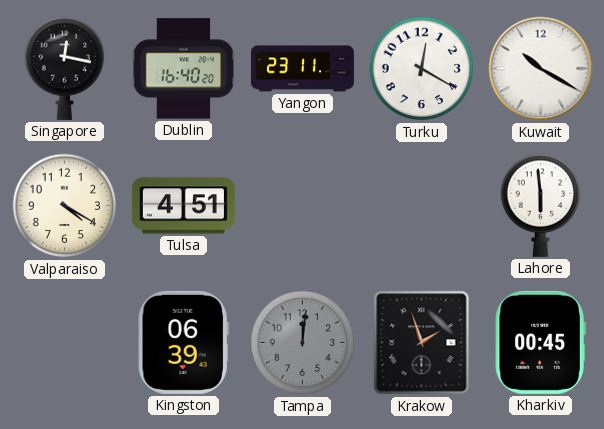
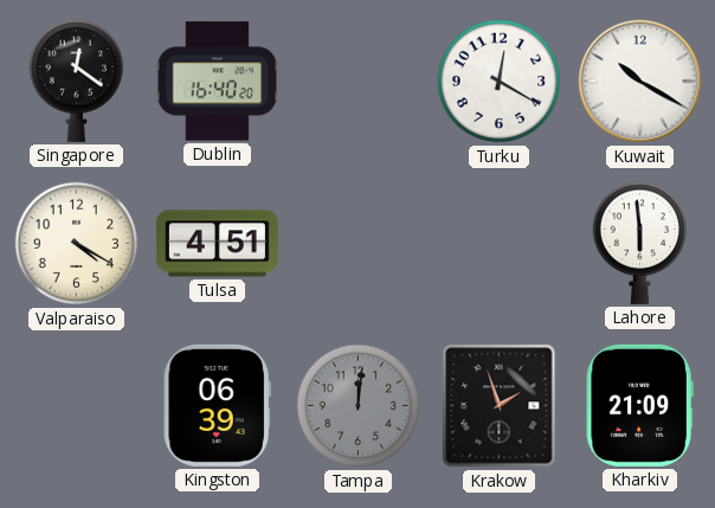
Singapore: 12:17 -> 12:21 (77, 81)
Yangon: 23:11 -> none (302, 69)
Kharkiv: 00:45 -> 21:09 (639, 405)
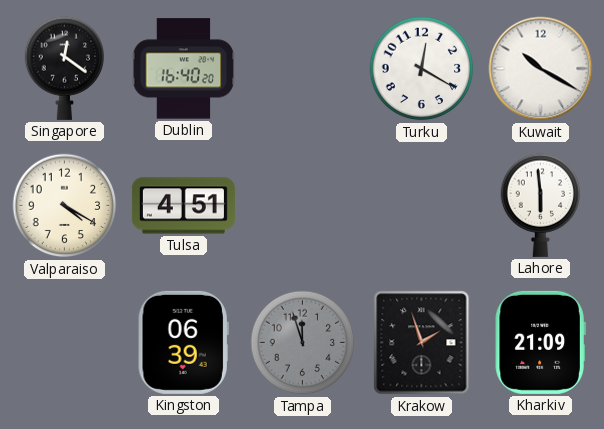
Tampa: 12:01 -> 11:57 (303, 343)
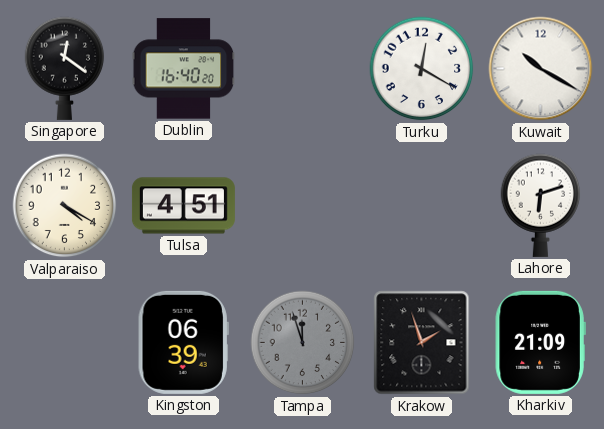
Lahore: 5:59 -> 6:12 (541, 205)
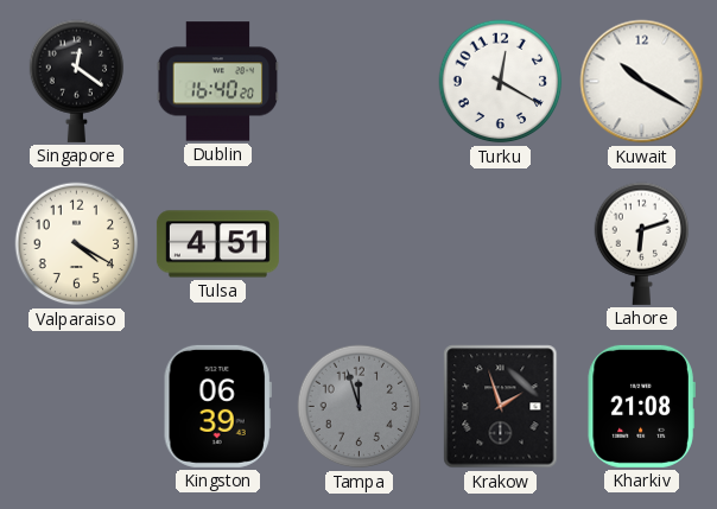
Kharkiv: 21:09 -> 21:08 (641, 406)
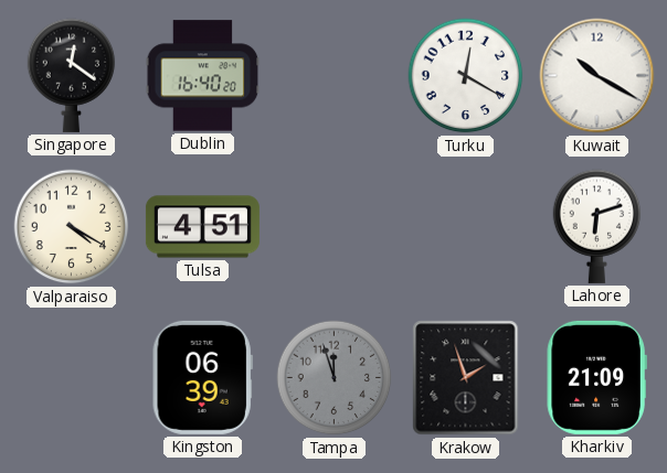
Kharkiv: 21:08 -> 21:09 (596, 377)
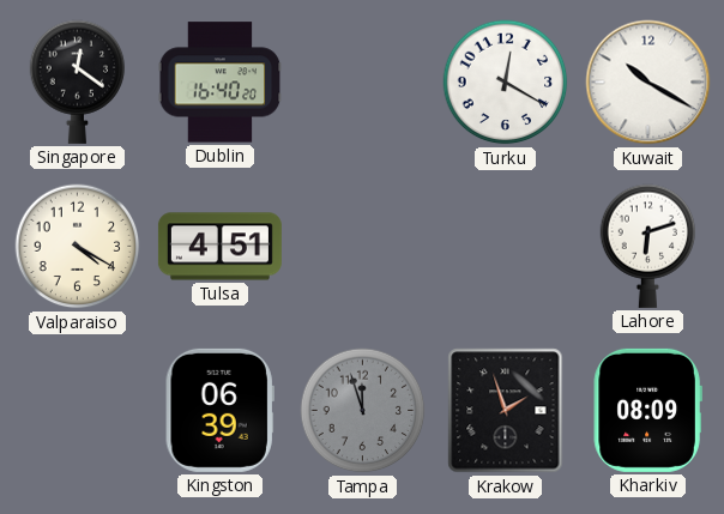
Kharkiv: 21:09 -> 08:09 (647, 410)
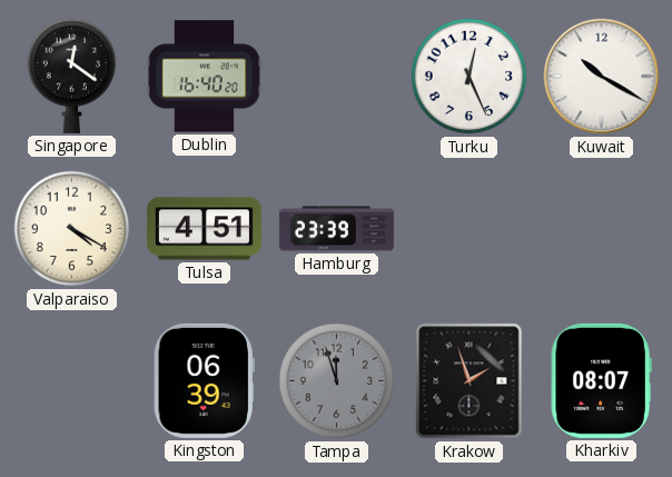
Turku: 12:20 -> 12:26 (470, 77)
Hamburg: none -> 23:39 (336, 229)
Lahore: 6:12 -> none (648, 246)
Kharkiv: 08:09 -> 08:07 (601, 380)
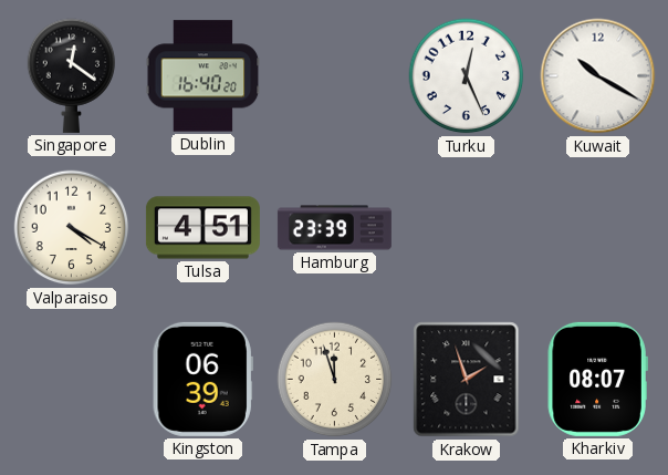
Tampa dial: grey -> cream (335, 380)
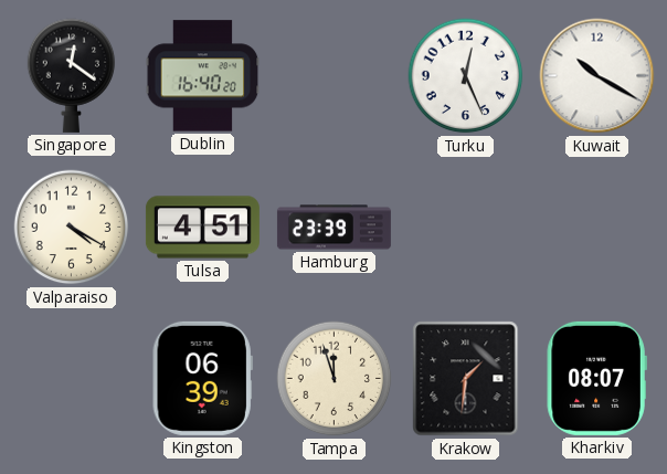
Krakow: 1:57 -> 1:31 (466, 379)
